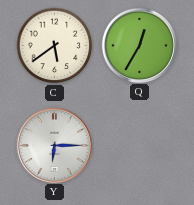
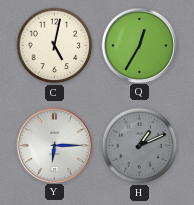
C: 5:39 -> 5:02 (55, 46)
H: none -> 1:11 (140, 146)
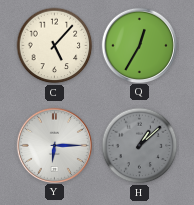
C: 5:02 -> 5:07 (55, 46)
H: 1:11 -> 1:08 (140, 146)
